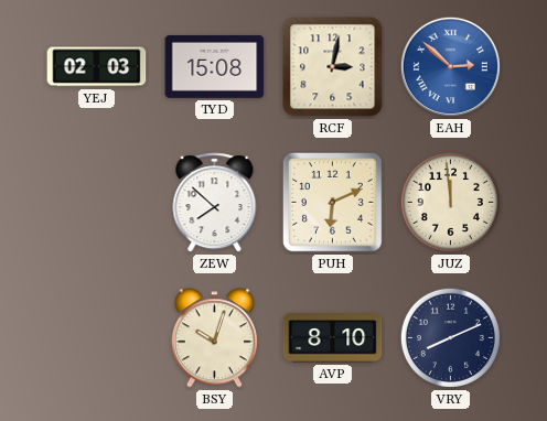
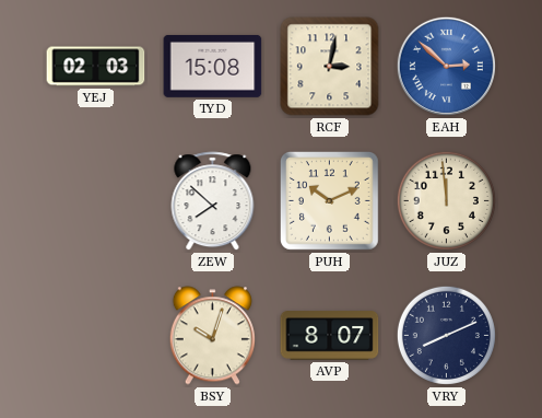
PUH: 6:11 -> 10:11 (330, 201)
AVP: 8:10 -> 8:07 (330, 336)
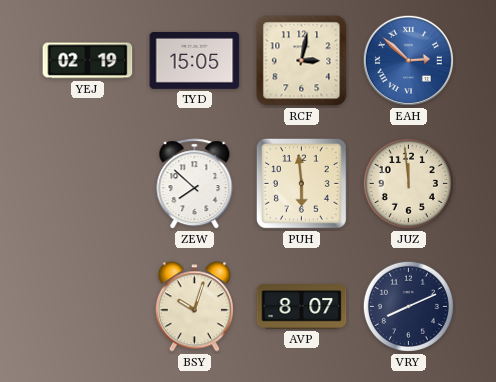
YEJ: 02:03 -> 02:19 (88, 61)
TYD: 15:08 -> 15:05 (195, 60)
PUH: 10:11 -> 5:59 (302, 184)
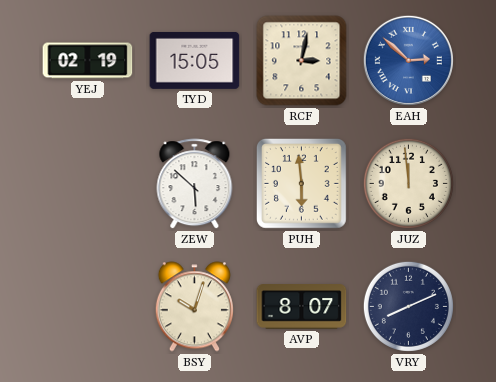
ZEW: 7:52 -> 5:52 (195, 184)
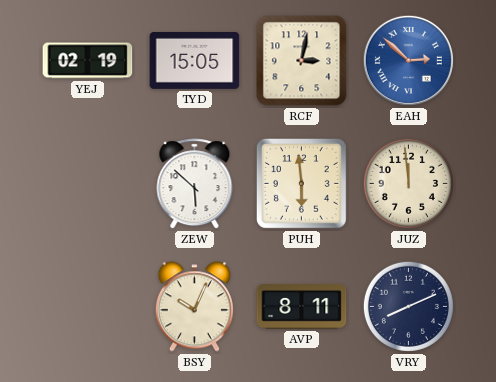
BSY: 10:03 -> 10:04 (194, 307)
AVP: 8:07 -> 8:11 (302, 307)
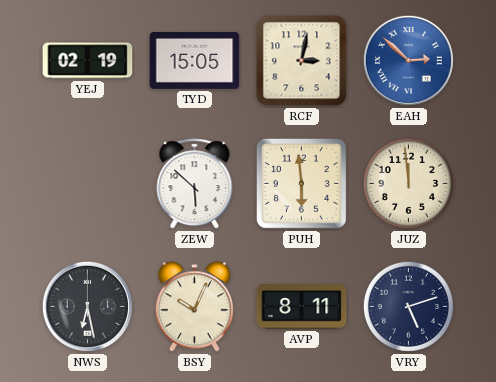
NWS: none -> 6:28 (87, 306)
VRY: 8:11 -> 5:12 (408, 306)
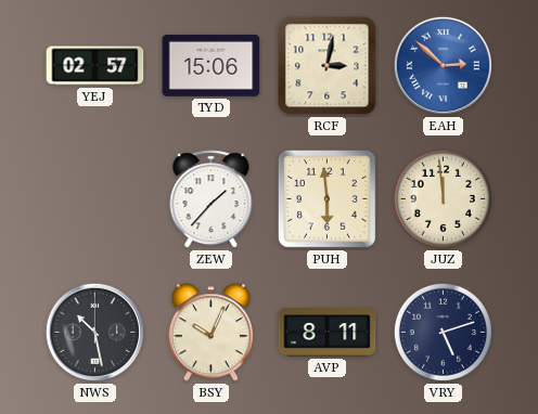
YEJ: 02:19 -> 02:57 (95, 66)
TYD: 15:05 -> 15:06 (212, 65)
ZEW: 5:52 -> 1:37 (212, 199)
NWS: 6:28 -> 10:28 (94, 332)
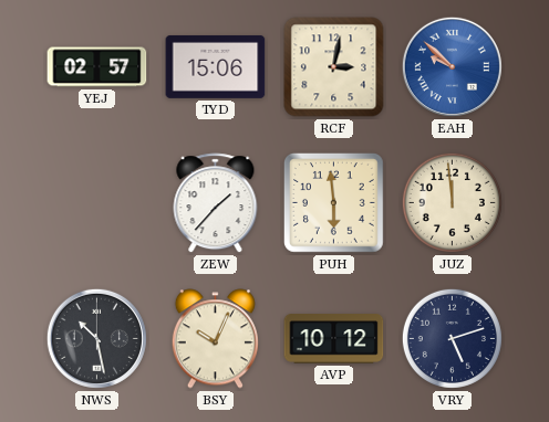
EAH: 2:52 -> 9:52 (452, 66)
AVP: 8:11 -> 10:12 (334, 339)
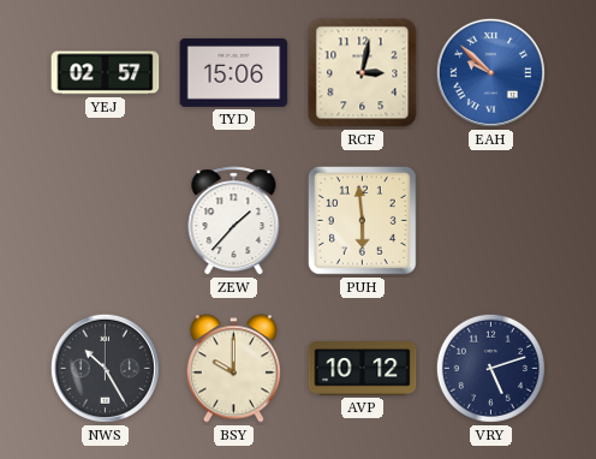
JUZ: 11:59 -> none (452, 202)
NWS: 10:28 -> 10:25 (105, 368)
BSY: 10:04 -> 10:00 (233, 369)
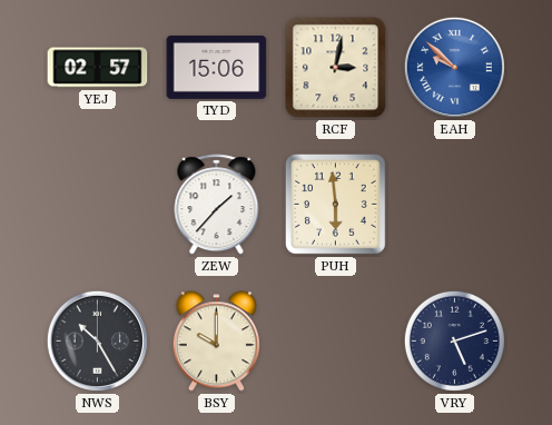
AVP: 10:12 -> none (363, 369)
